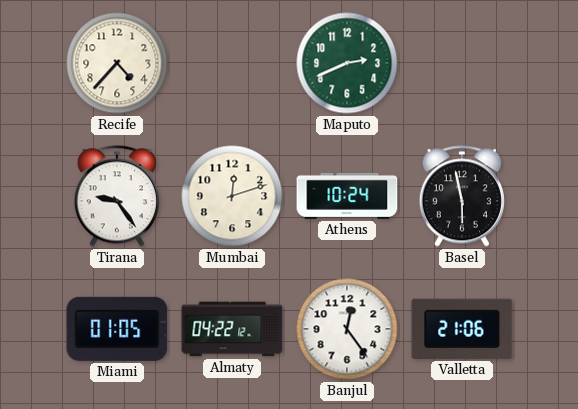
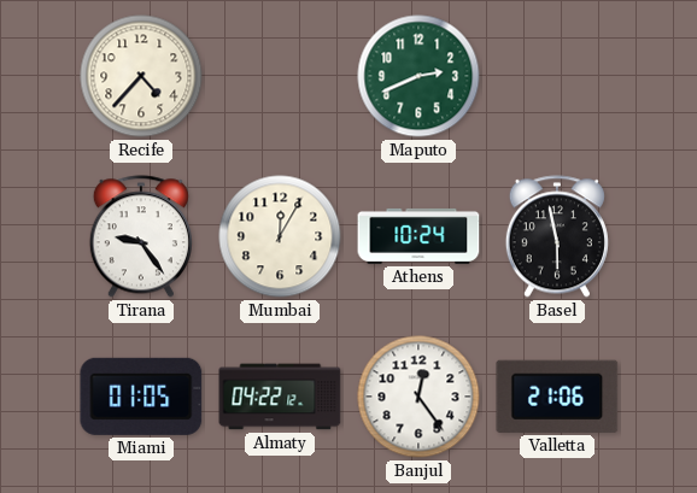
Mumbai: 12:12 -> 12:05 (280, 236)
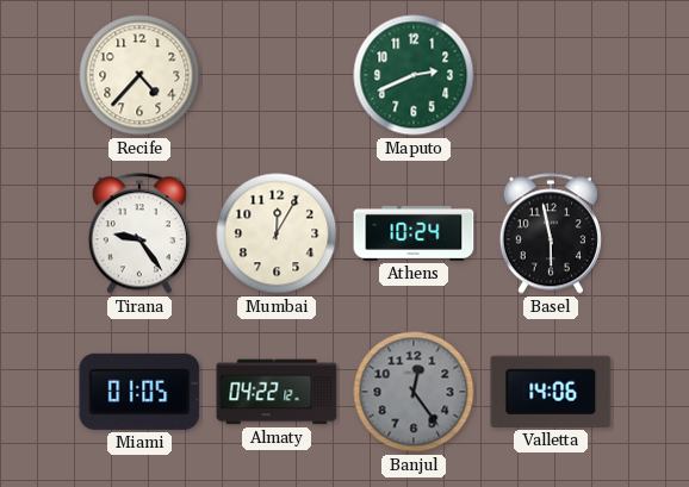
Banjul dial: white -> grey (414, 392)
Valletta: 21:06 -> 14:06 (551, 392)
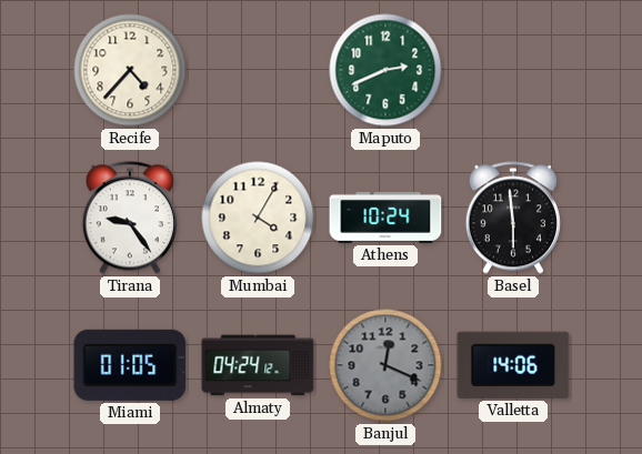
Mumbai: 12:05 -> 4:05 (258, 218)
Basel: 5:58 -> 5:59 (513, 218)
Almaty: 04:22 -> 04:24 (258, 365)
Banjul: 12:24 -> 12:19 (385, 365)
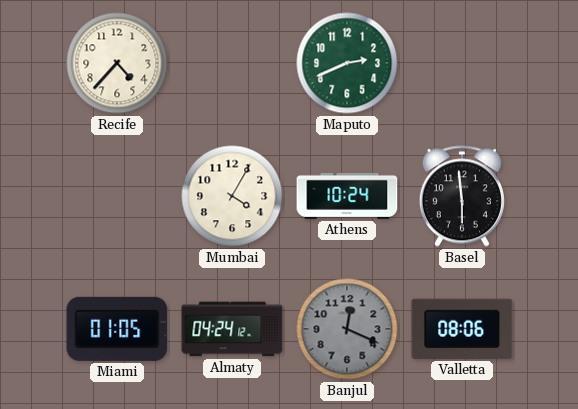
Tirana: 9:24 -> none (130, 218)
Valletta: 14:06 -> 08:06 (462, 329)
